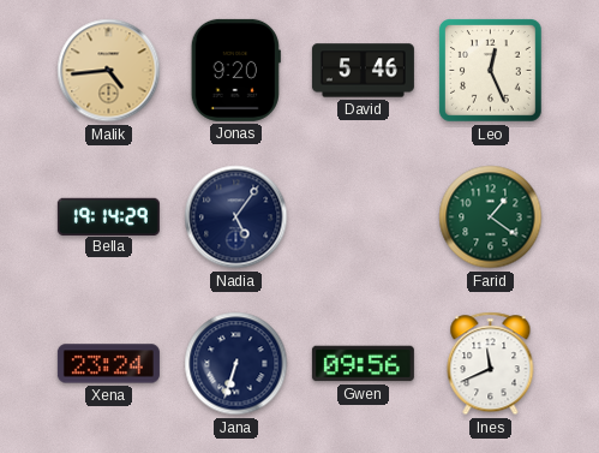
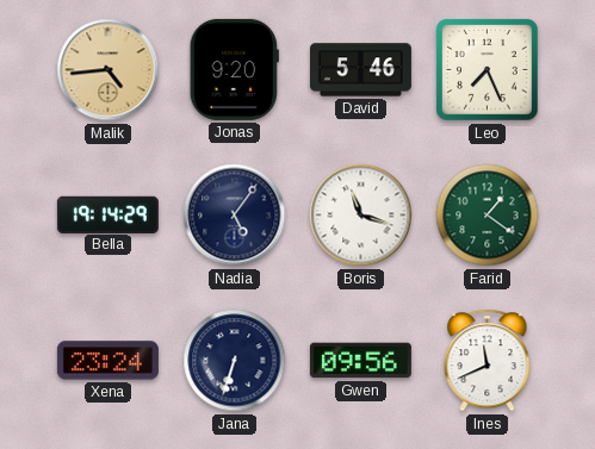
Leo: 12:26 -> 7:26 (488, 70)
Boris: none -> 11:18 (361, 216)
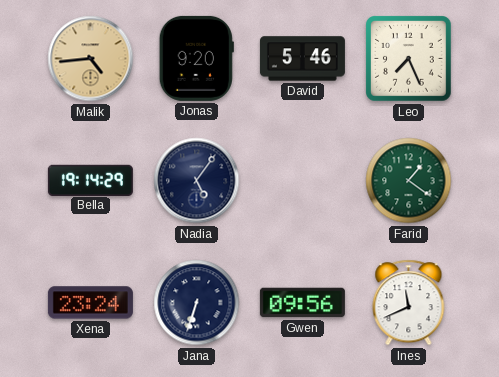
Boris: 11:18 -> none (361, 216)
